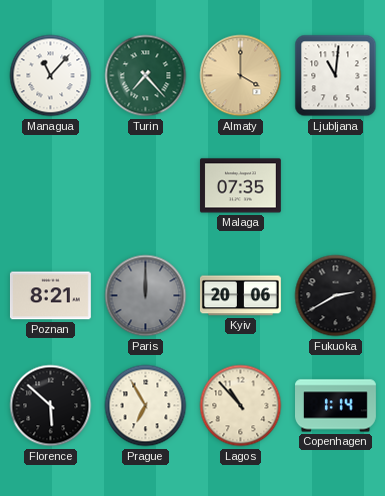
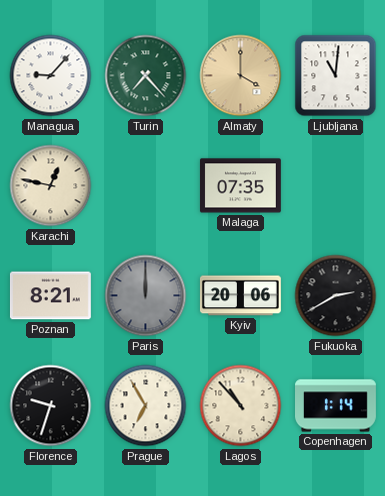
Managua: 11:07 -> 9:07 (51, 76)
Karachi: none -> 12:47 (51, 186)
Florence: 5:52 -> 9:33 (51, 406)
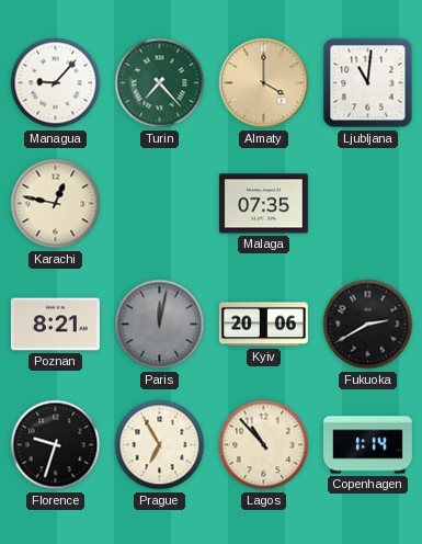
Paris: 12:00 -> 12:02 (160, 325)
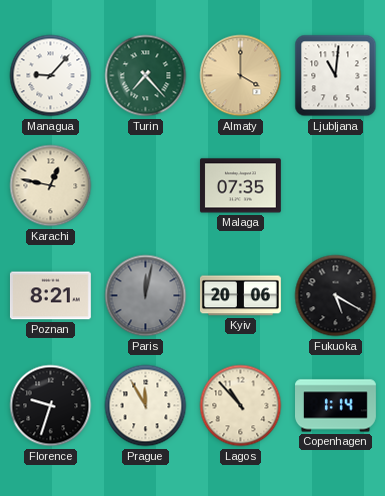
Fukuoka: 2:40 -> 5:20 (336, 296)
Prague: 6:55 -> 11:55 (146, 406)
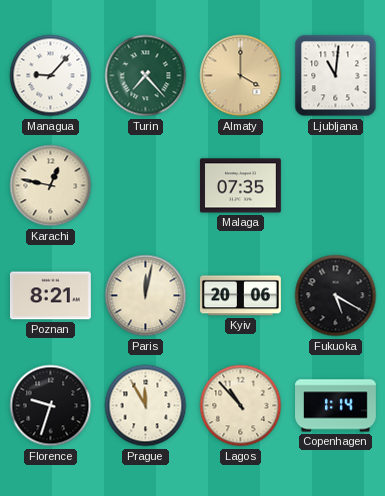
Paris dial: grey -> cream (146, 296)
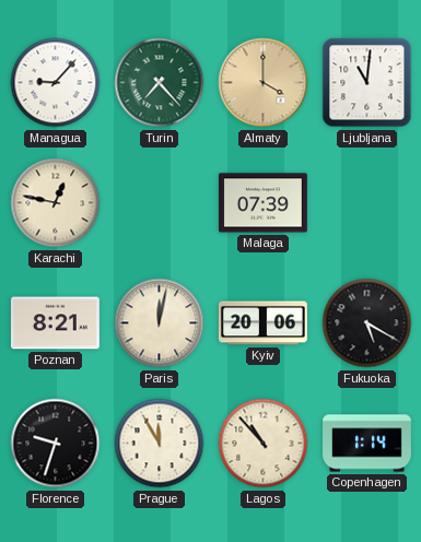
Malaga: 07:35 -> 07:39 (262, 203)
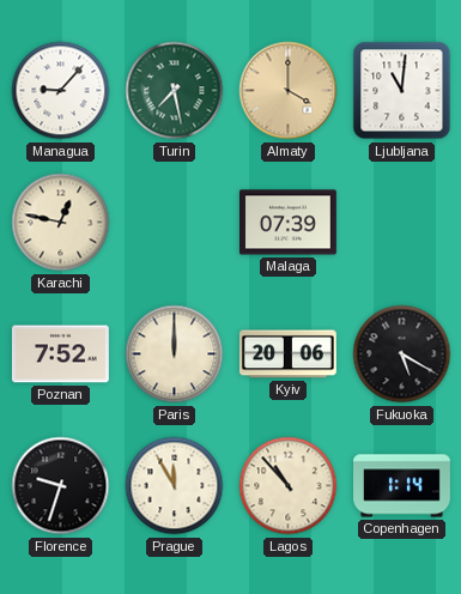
Turin: 7:23 -> 7:28 (175, 91)
Poznan: 8:21 -> 7:52 (60, 354)
Paris: 12:02 -> 12:00 (175, 354)
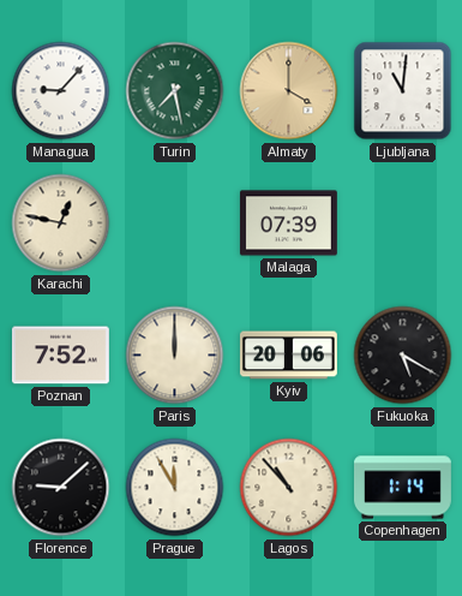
Florence: 9:33 -> 9:08 (61, 488)
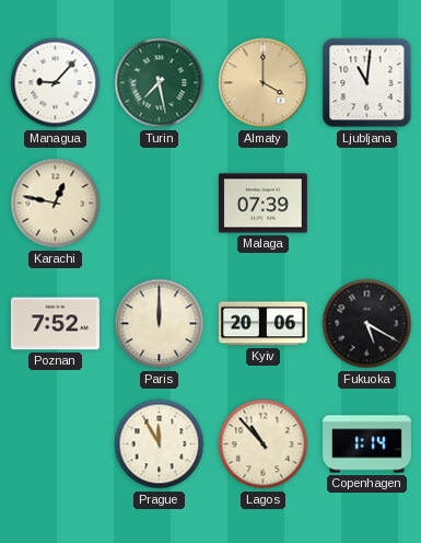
Florence: 9:08 -> none (61, 488)
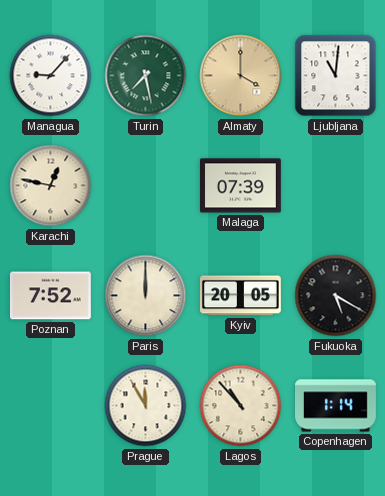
Kyiv: 20:06 -> 20:05 (240, 296)
